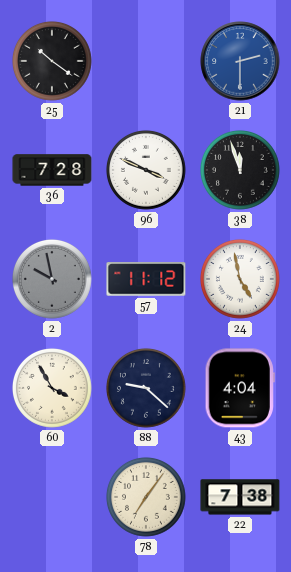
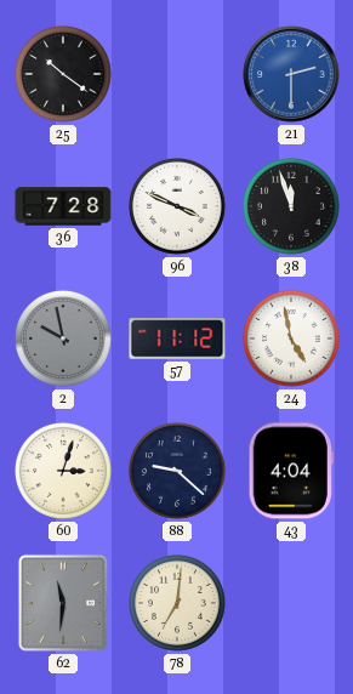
60: 3:55 -> 3:03 (64, 471)
62: none -> 11:31 (63, 603)
78: 7:06 -> 7:01 (178, 603)
22: 7:38 -> none (240, 497)
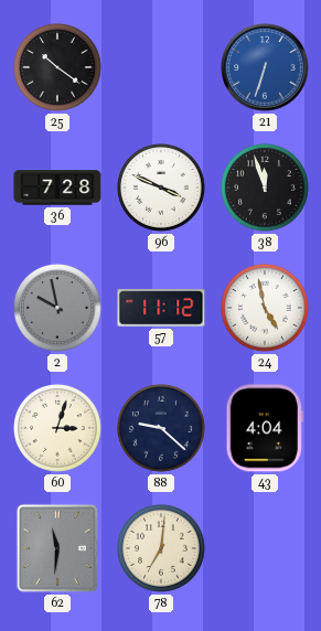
21: 2:30 -> 6:33 (265, 67)
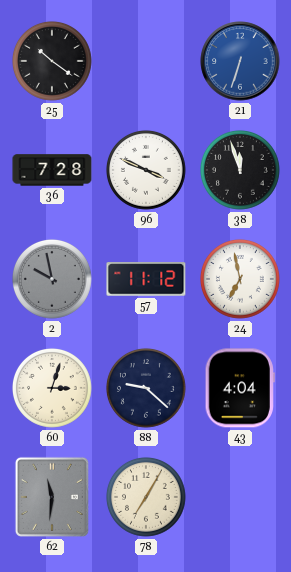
24: 4:58 -> 6:58 (241, 279)
78: 7:01 -> 7:05 (147, 497)
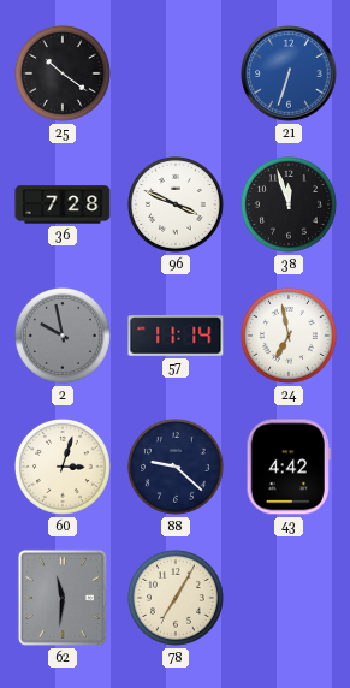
57: 11:12 -> 11:14 (176, 336)
43: 4:04 -> 4:42 (289, 467)
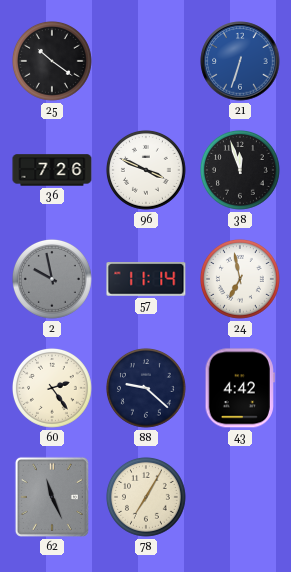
36: 7:28 -> 7:26 (52, 170)
60: 3:03 -> 2:24 (53, 388)
62: 11:31 -> 11:26 (52, 497)
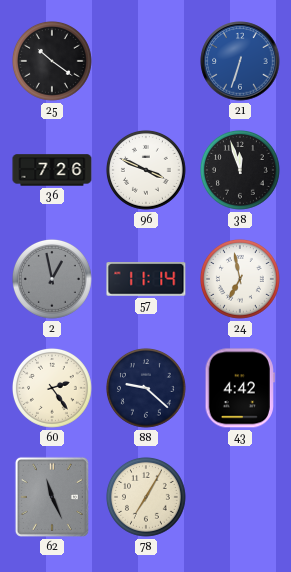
2: 9:58 -> 12:58 (53, 279)
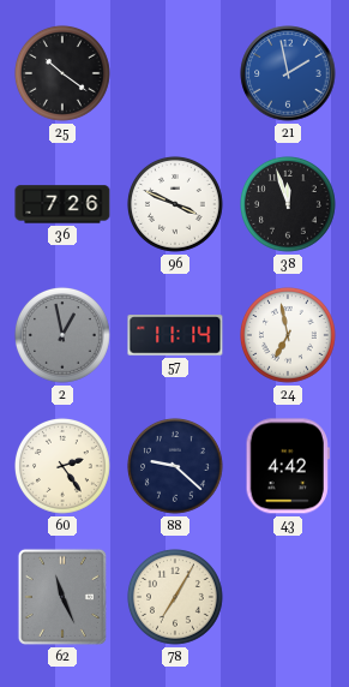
21: 6:33 -> 1:58 (288, 73)
